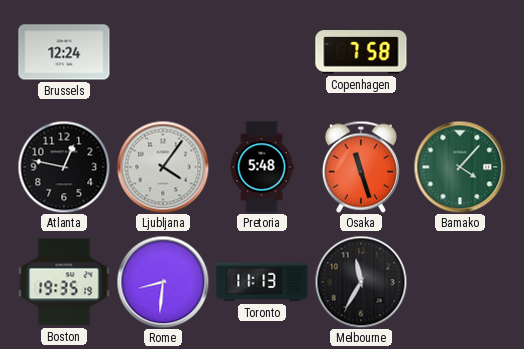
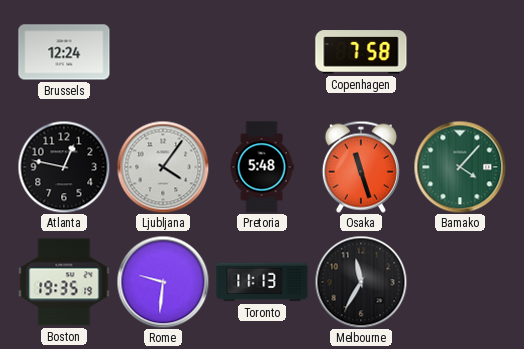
Rome: 8:31 -> 9:31 (163, 282)
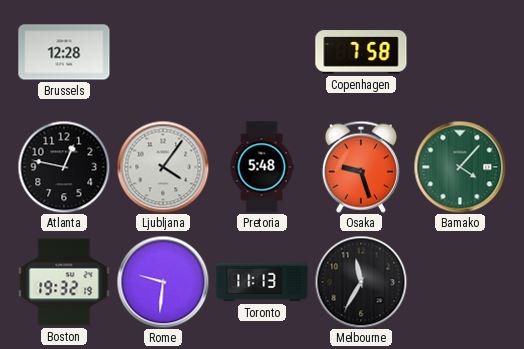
Brussels: 12:24 -> 12:28 (64, 52)
Osaka: 11:27 -> 9:27 (361, 167)
Boston: 19:35 -> 19:32 (64, 282)
